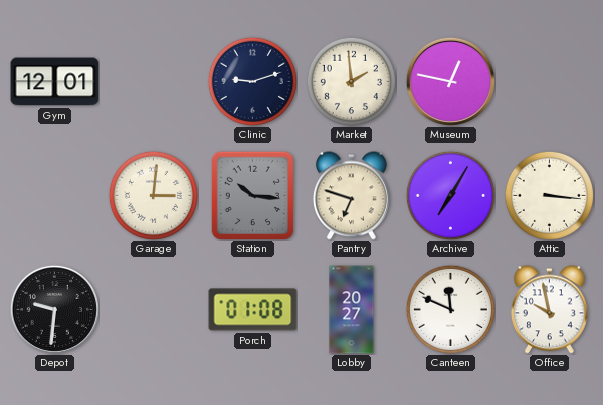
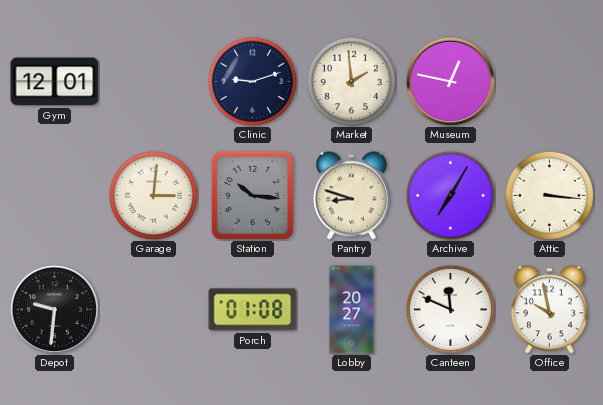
Pantry: 6:48 -> 8:48 (351, 196)
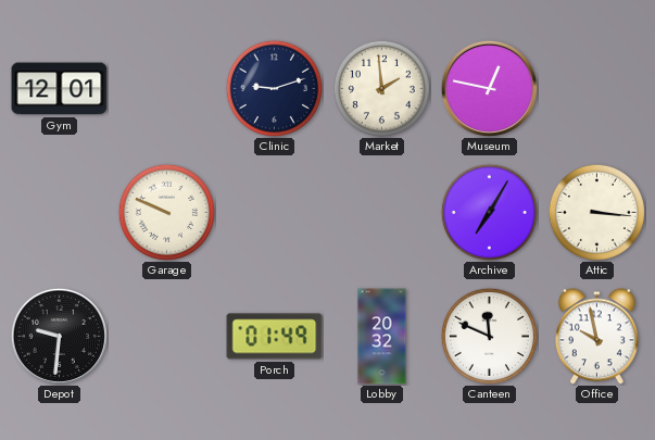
Garage: 3:01 -> 9:49 (166, 212)
Station: 10:16 -> none (253, 195)
Pantry: 8:48 -> none (351, 196)
Porch: 01:08 -> 01:49 (275, 337)
Lobby: 20:27 -> 20:32 (382, 337)
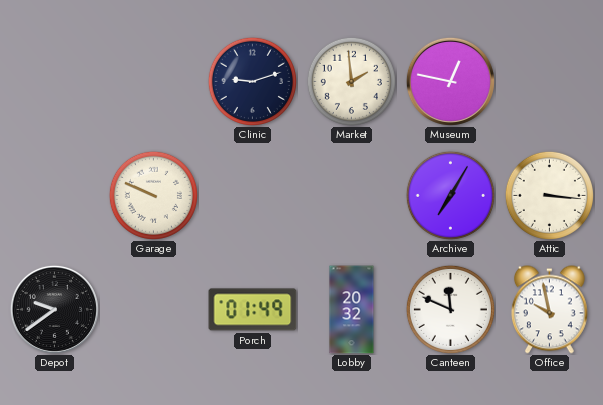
Gym: 12:01 -> none (60, 89)
Depot: 9:31 -> 9:39 (54, 309)
